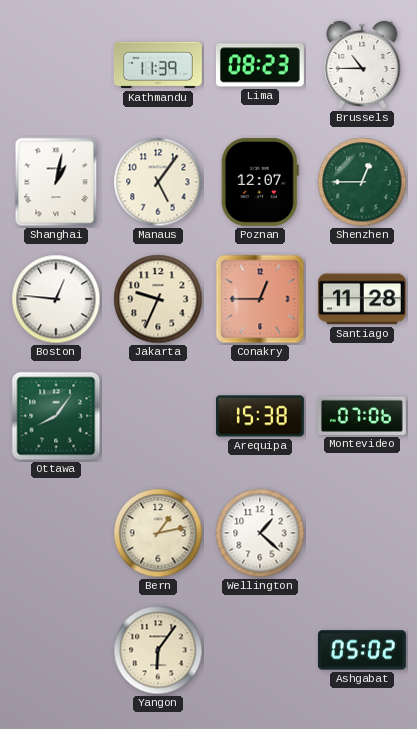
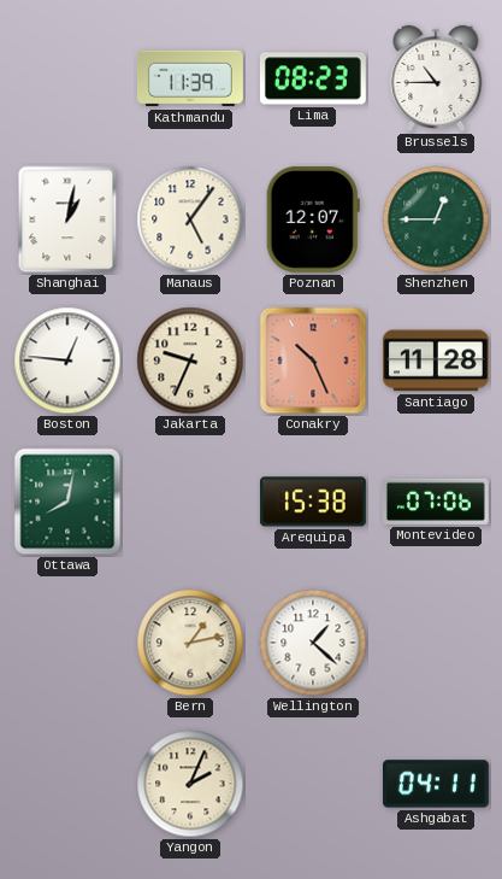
Conakry: 12:45 -> 10:26 (313, 361)
Ottawa: 8:06 -> 8:02 (67, 502)
Yangon: 6:06 -> 2:04 (190, 784)
Ashgabat: 05:02 -> 04:11 (436, 784)
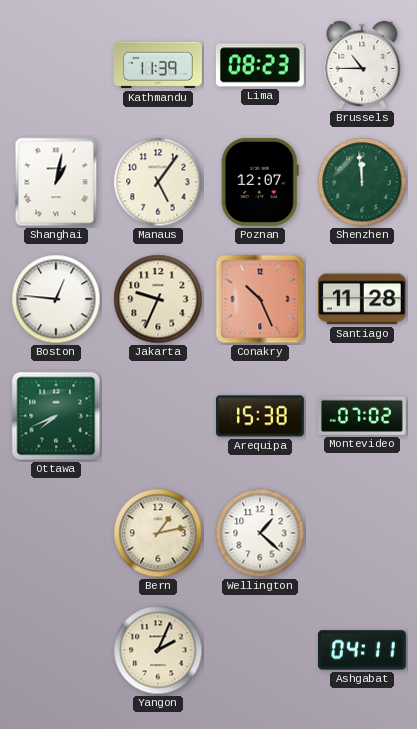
Shenzhen: 12:45 -> 11:59 (362, 182)
Ottawa: 8:02 -> 7:41 (56, 416)
Montevideo: 07:06 -> 07:02 (362, 416)
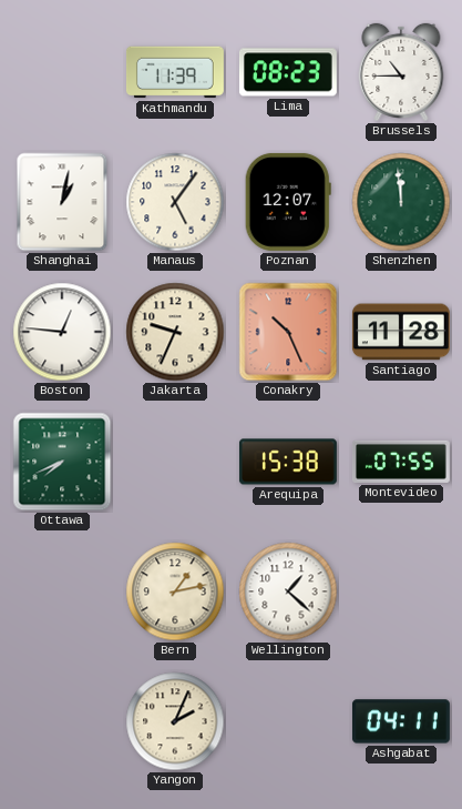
Montevideo: 07:02 -> 07:55 (401, 462)
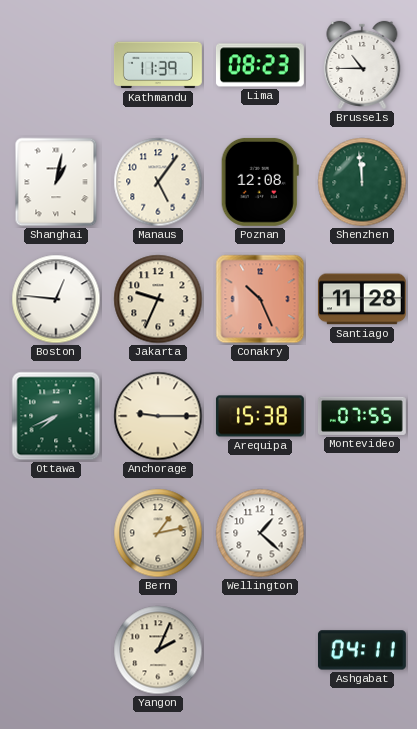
Poznan: 12:07 -> 12:08 (260, 182)
Anchorage: none -> 9:15 (158, 416)
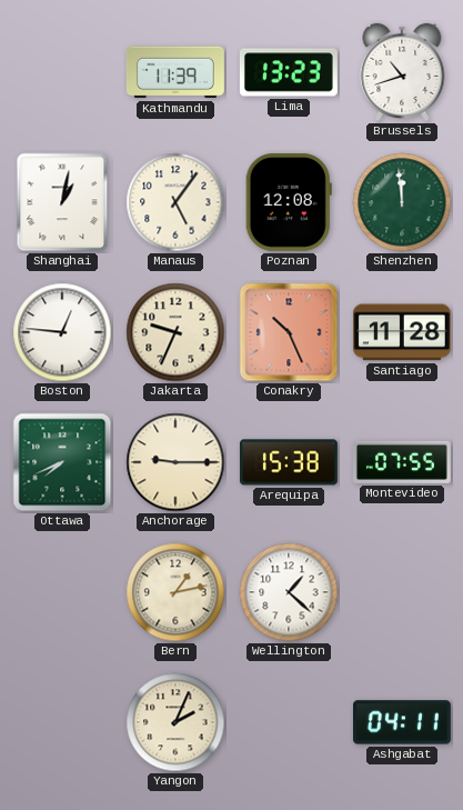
Lima: 08:23 -> 13:23 (289, 72)
Brussels: 10:45 -> 10:42 (402, 72)
